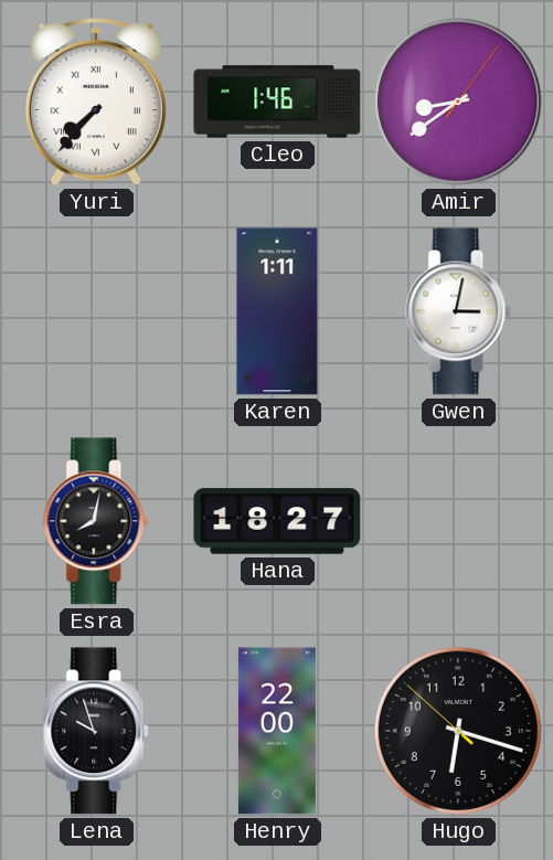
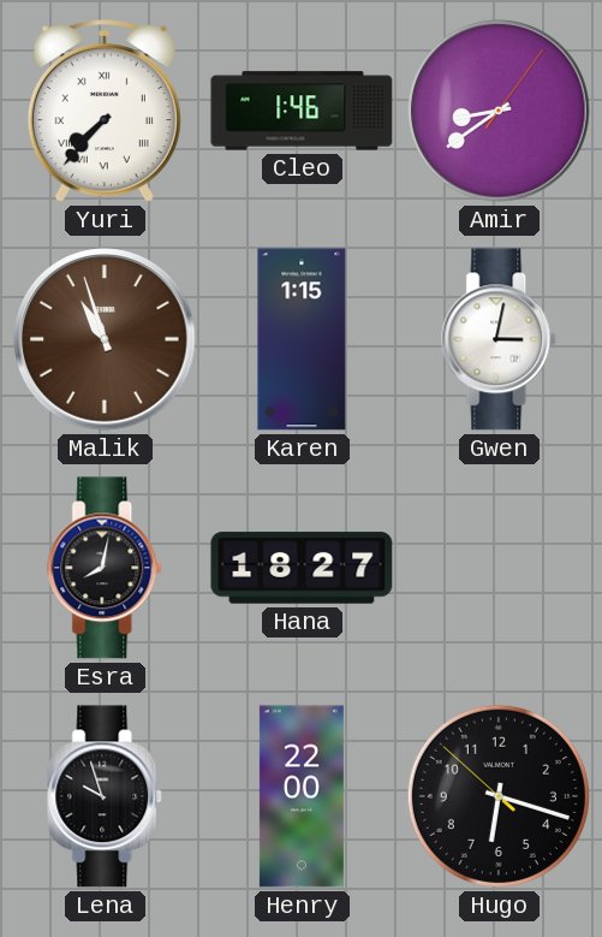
Malik: none -> 10:57 (105, 339)
Karen: 1:11 -> 1:15 (302, 339)
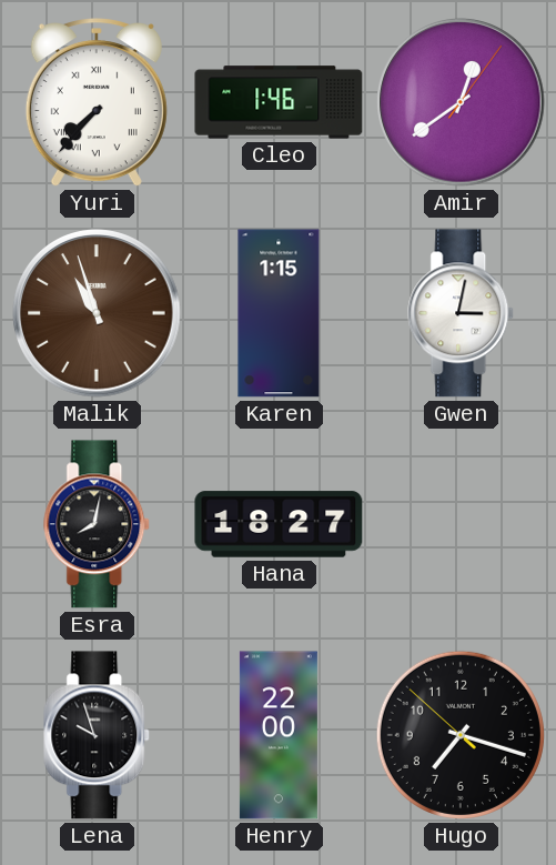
Amir: 8:39 -> 12:39 (461, 102)
Hugo: 6:17 -> 7:17 (461, 735)
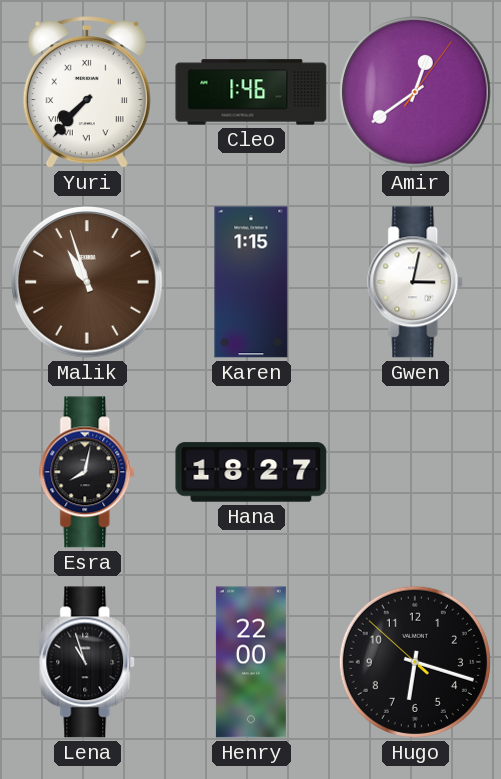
Lena: 9:57 -> 10:57 (88, 662)
Hugo: 7:17 -> 6:17 (415, 662)
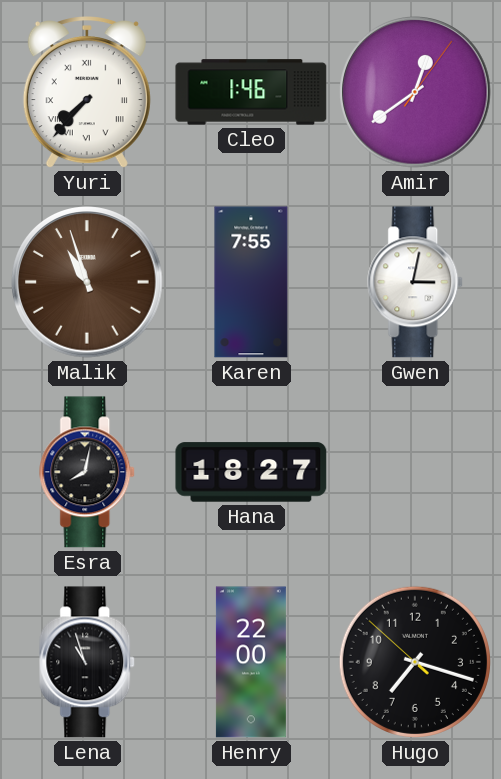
Karen: 1:15 -> 7:55 (251, 282)
Hugo: 6:17 -> 7:17 (415, 662)
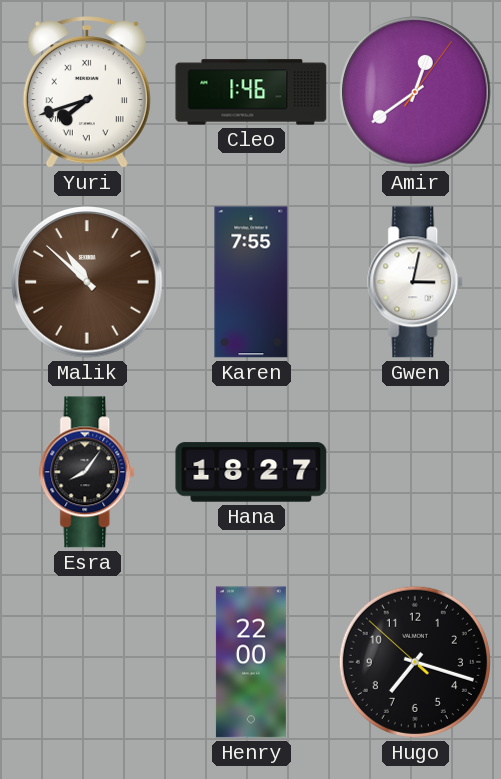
Yuri: 7:37 -> 7:42 (87, 93)
Malik: 10:57 -> 10:52 (87, 282)
Esra: 8:02 -> 8:06 (88, 472)
Lena: 10:57 -> none (88, 662)
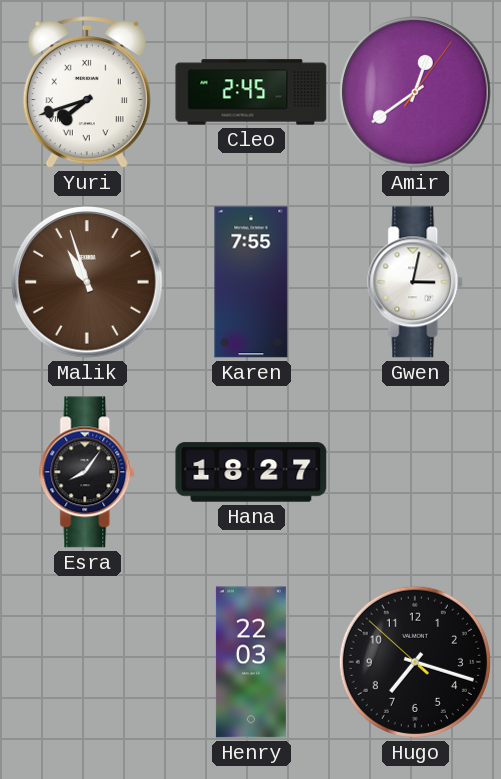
Cleo: 1:46 -> 2:45 (251, 92)
Malik: 10:52 -> 10:57 (87, 282)
Henry: 22:00 -> 22:03 (251, 662)
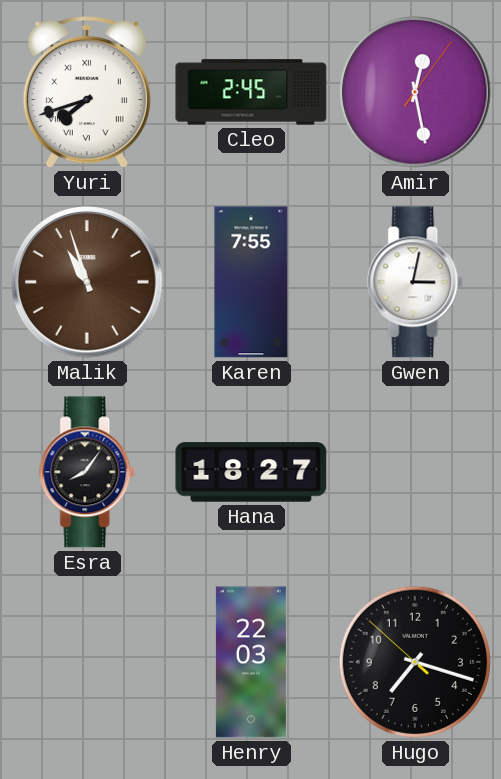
Amir: 12:39 -> 12:28 (415, 92)
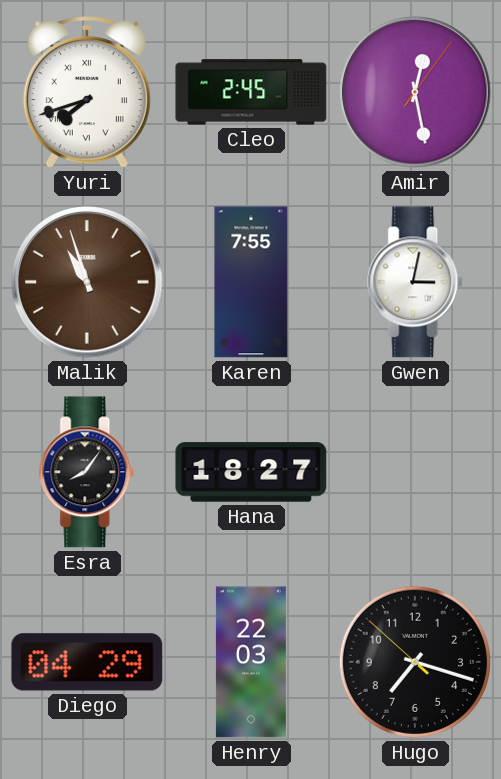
Diego: none -> 04:29 (87, 662)
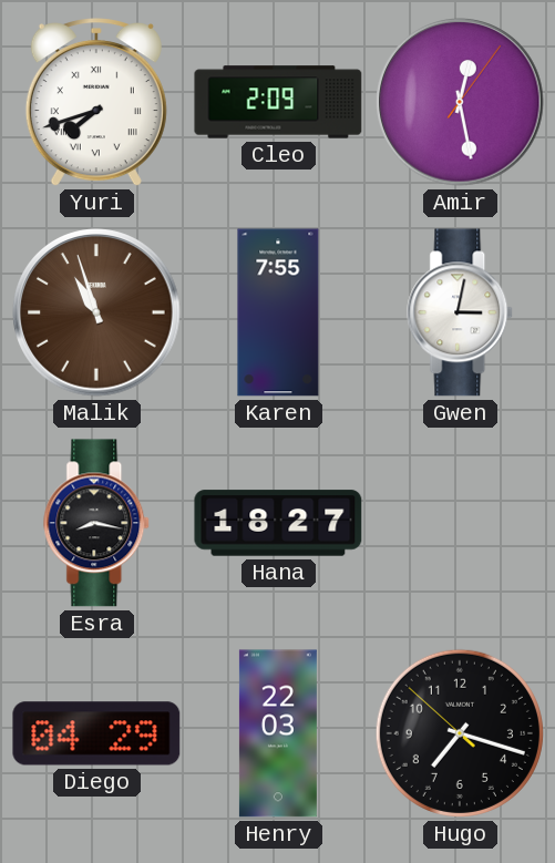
Cleo: 2:45 -> 2:09 (278, 102)
Esra: 8:06 -> 8:17 (97, 523)
